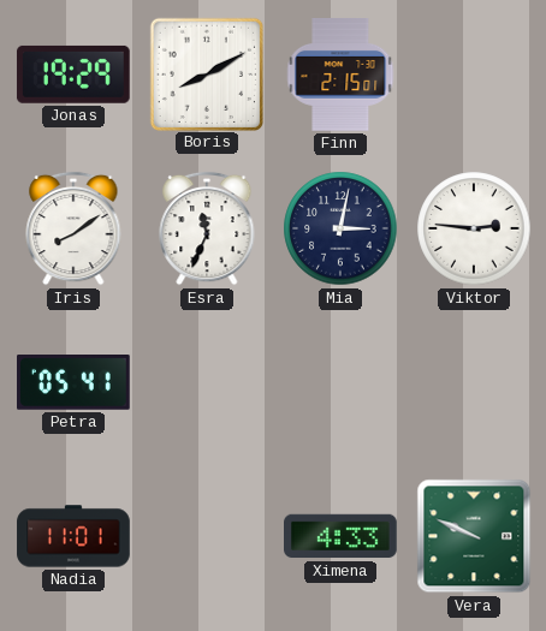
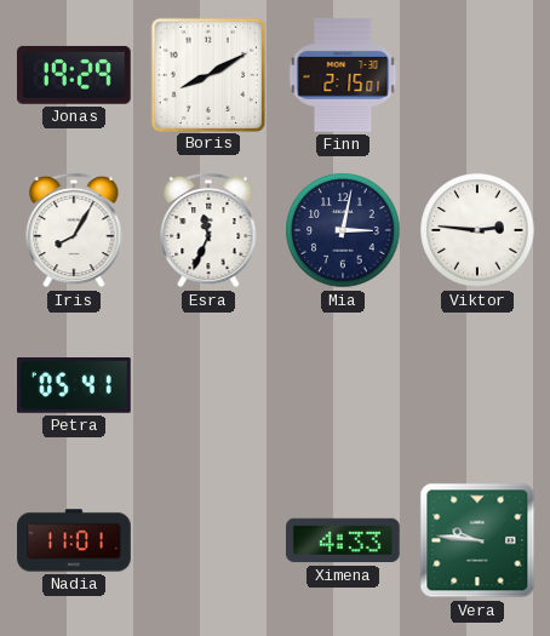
Iris: 8:09 -> 8:05 (74, 230)
Vera: 9:49 -> 9:46 (477, 540)
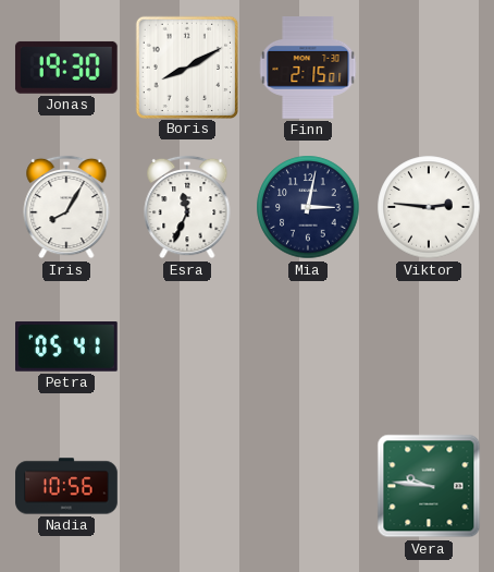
Jonas: 19:29 -> 19:30 (66, 68)
Nadia: 11:01 -> 10:56 (66, 486)
Ximena: 4:33 -> none (344, 540)
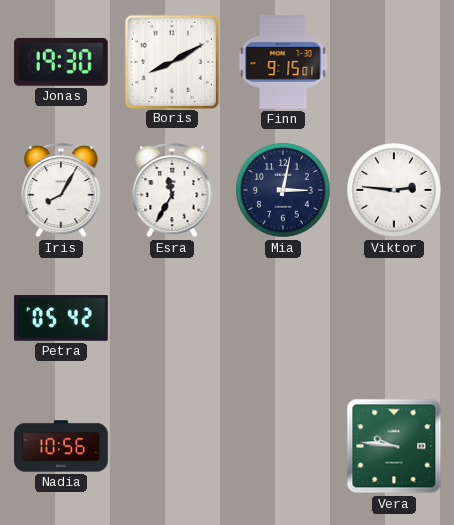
Finn: 2:15 -> 9:15 (283, 63)
Esra: 11:34 -> 11:35 (172, 190)
Petra: 05:41 -> 05:42 (62, 319)
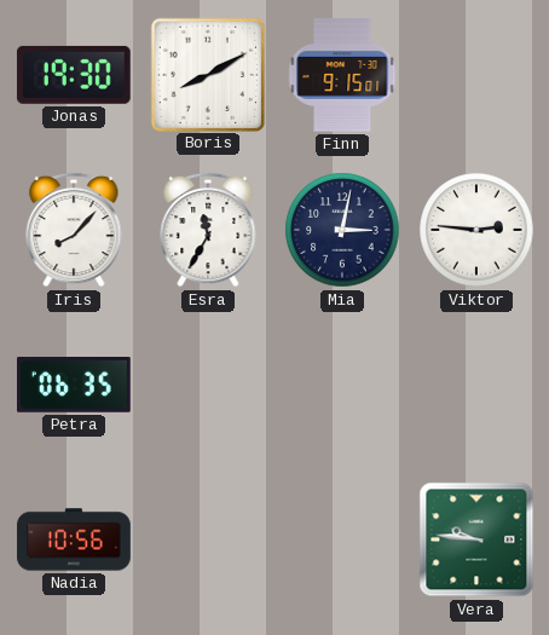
Iris: 8:05 -> 8:07 (74, 230)
Petra: 05:42 -> 06:35 (75, 386)
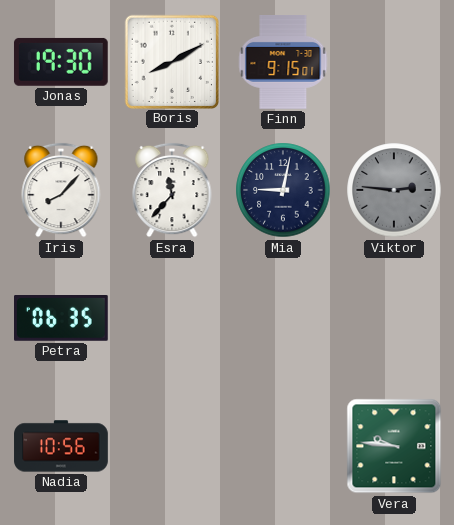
Esra: 11:35 -> 11:37 (172, 190)
Mia: 3:02 -> 9:02 (283, 190)
Viktor dial: white -> grey (394, 190)
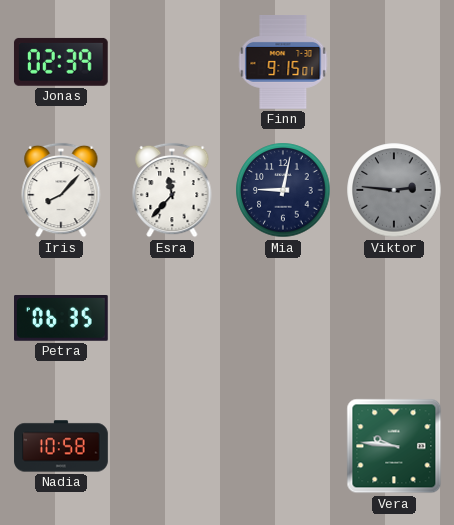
Jonas: 19:30 -> 02:39 (61, 62)
Boris: 8:10 -> none (171, 61)
Nadia: 10:56 -> 10:58 (61, 446)
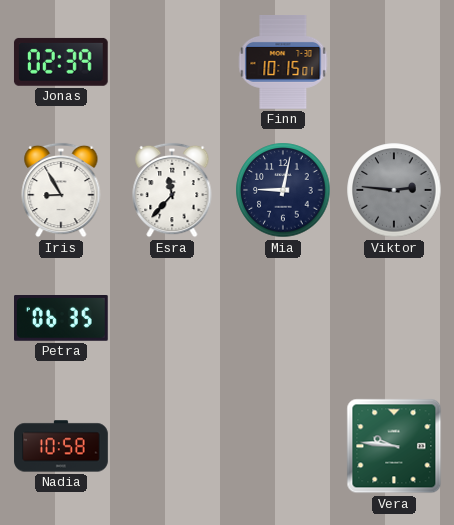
Finn: 9:15 -> 10:15 (283, 63)
Iris: 8:07 -> 8:55 (61, 190)
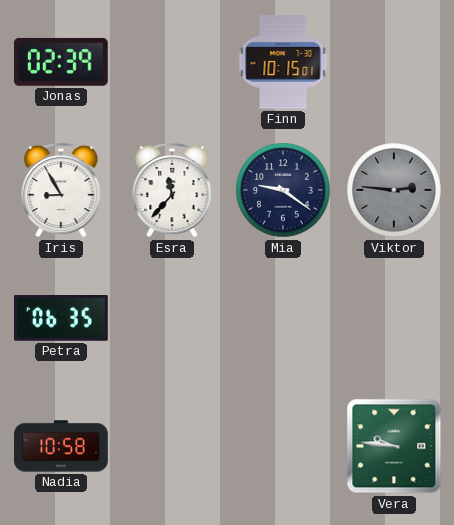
Mia: 9:02 -> 9:21 (283, 190)
